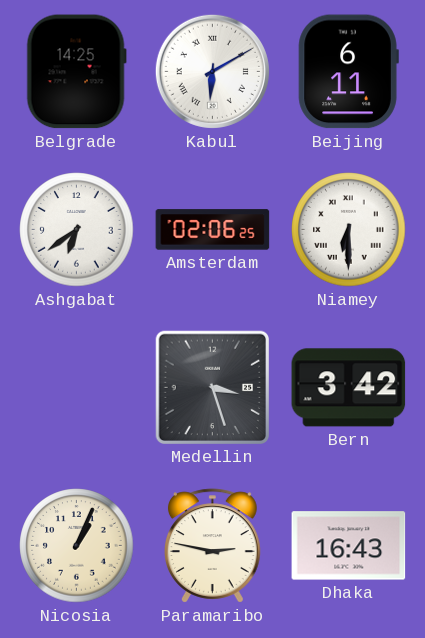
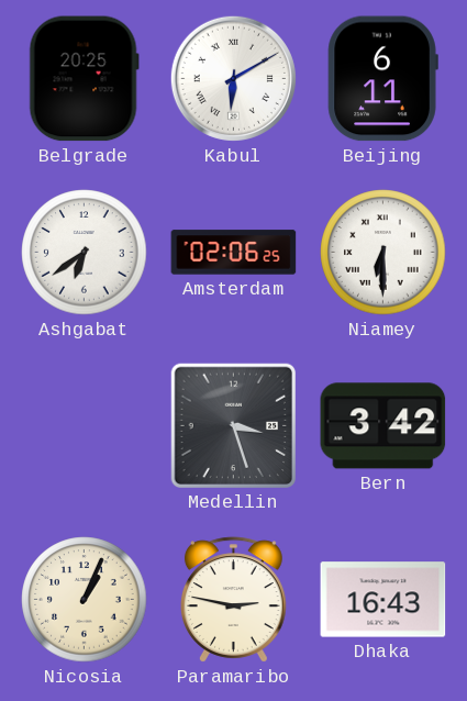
Belgrade: 14:25 -> 20:25 (84, 79)
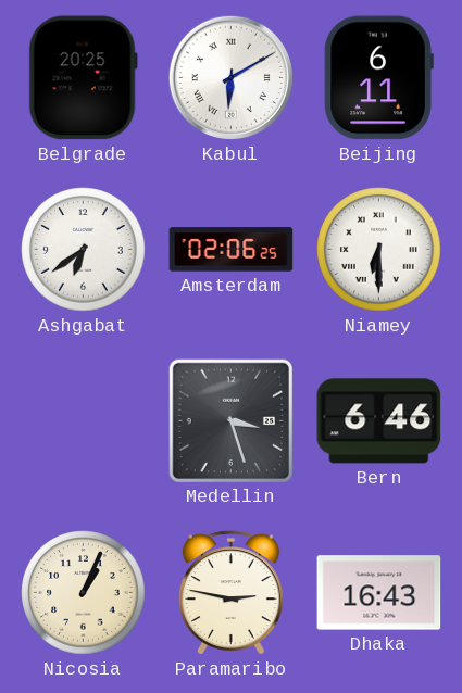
Bern: 3:42 -> 6:46 (379, 421)
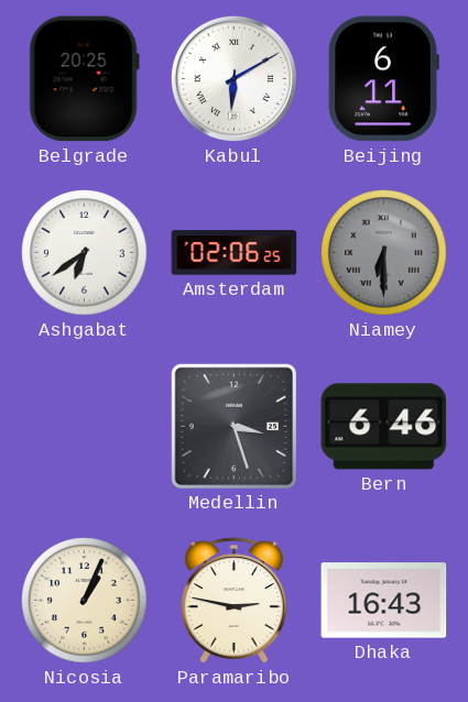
Niamey dial: white -> grey (384, 253)
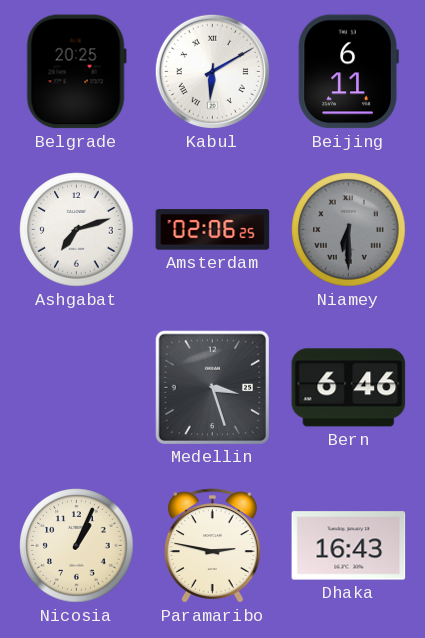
Ashgabat: 6:39 -> 7:12 (77, 230)
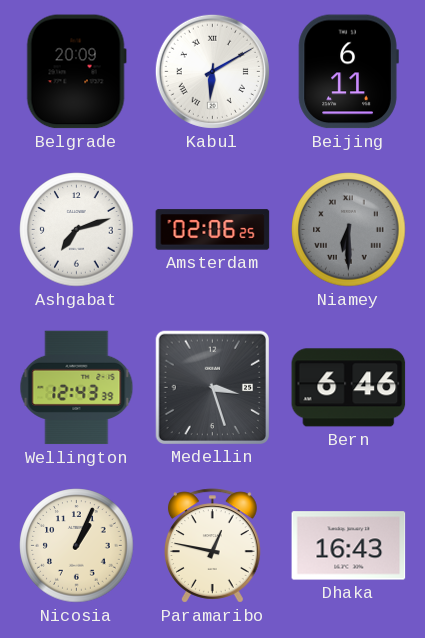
Belgrade: 20:25 -> 20:09 (76, 72)
Wellington: none -> 12:43 (77, 388)
Paramaribo: 2:47 -> 12:47 (213, 546)
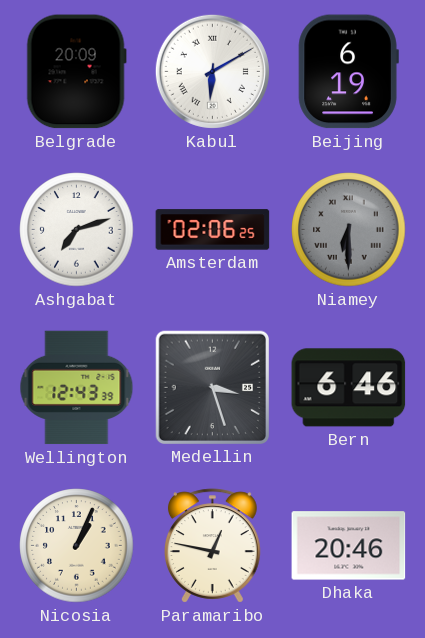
Beijing: 6:11 -> 6:19 (348, 72)
Dhaka: 16:43 -> 20:46 (349, 546)
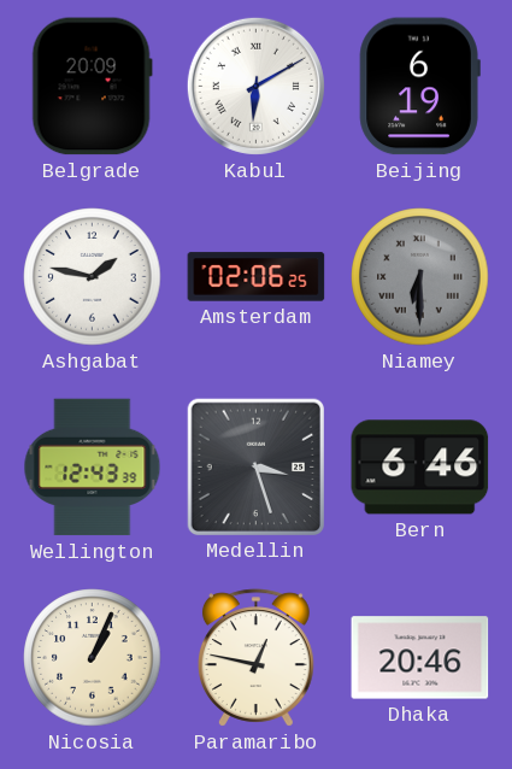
Ashgabat: 7:12 -> 1:47 (93, 277)
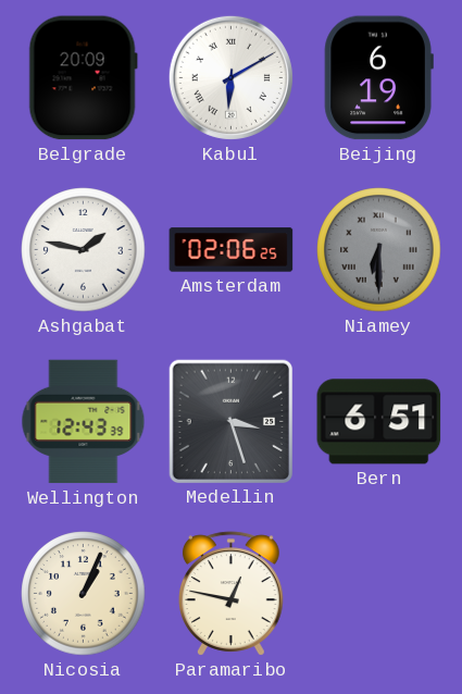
Bern: 6:46 -> 6:51 (379, 422)
Dhaka: 20:46 -> none (420, 658)
